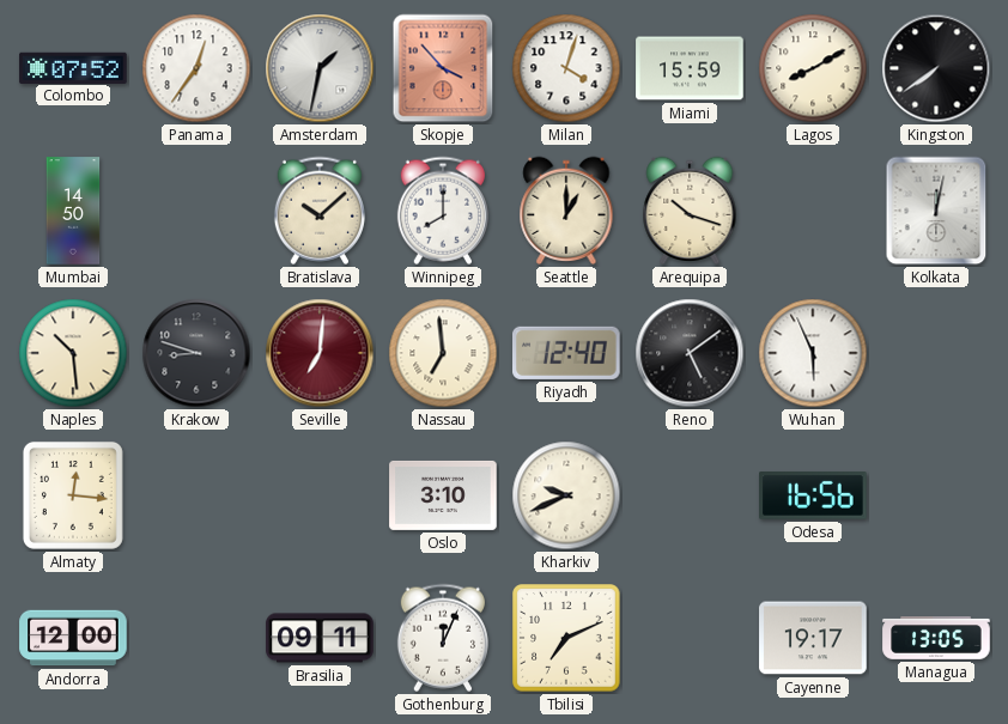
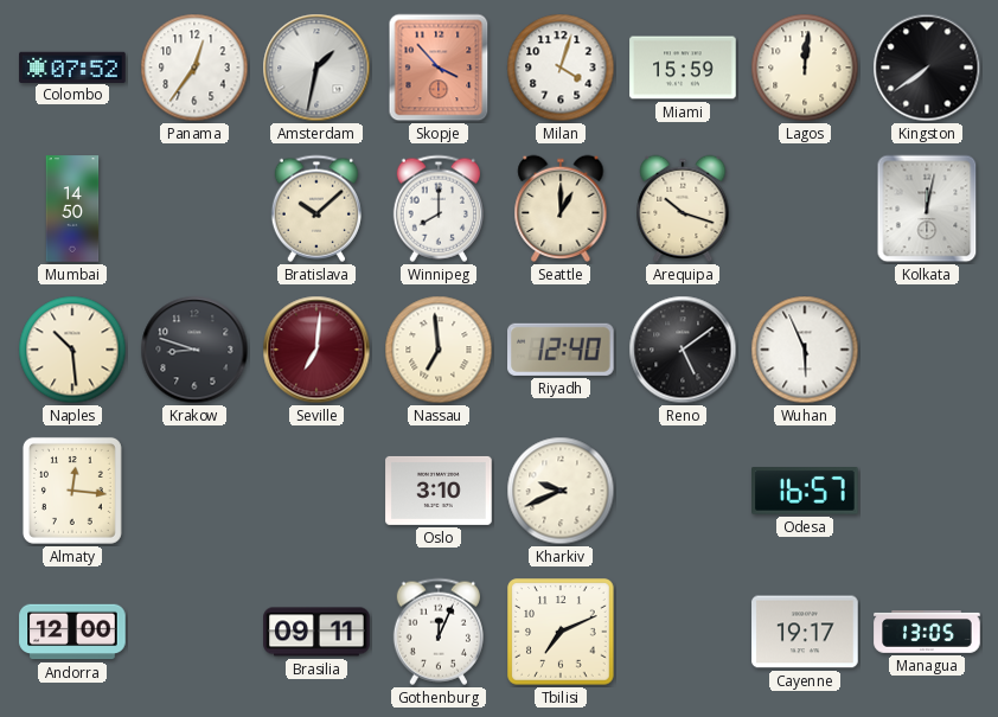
Lagos: 8:10 -> 12:01 (805, 68)
Odesa: 16:56 -> 16:57 (806, 492)
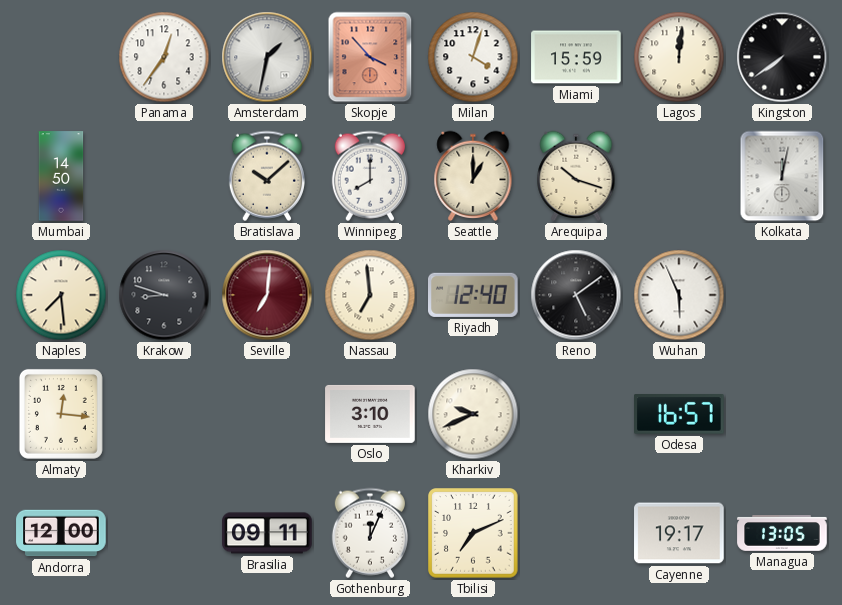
Colombo: 07:52 -> none (72, 66)
Naples: 10:29 -> 7:29 (61, 295)
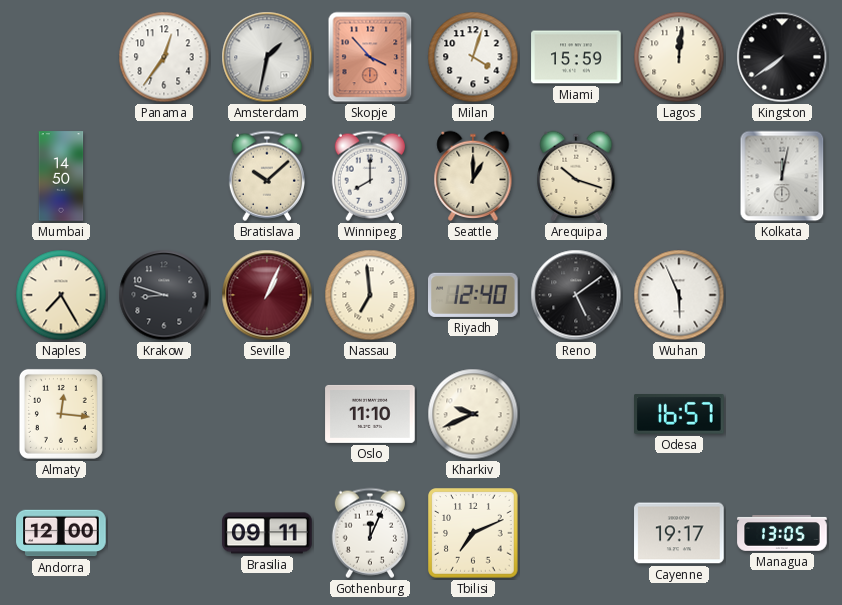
Naples: 7:29 -> 7:25 (61, 295)
Seville: 7:01 -> 1:04 (267, 295)
Oslo: 3:10 -> 11:10 (370, 414)
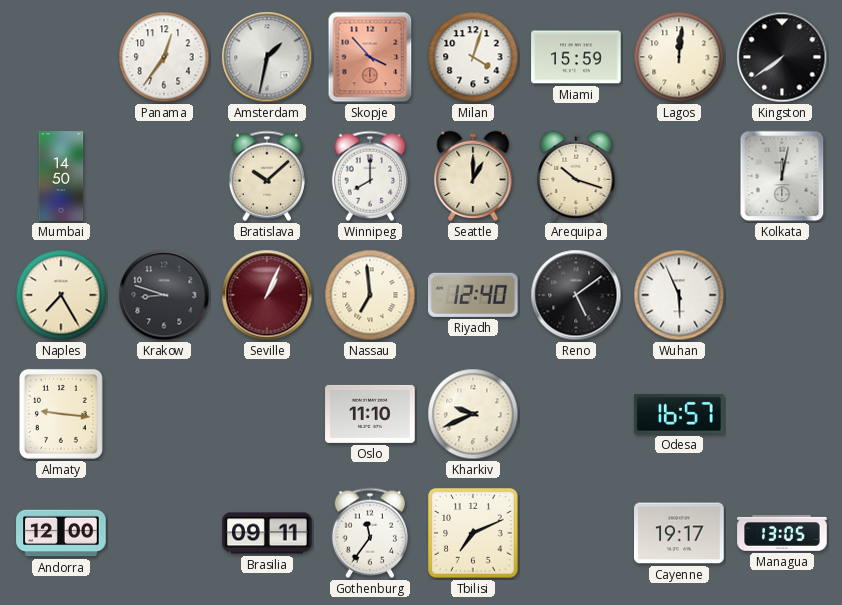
Almaty: 12:16 -> 9:16 (61, 414)
Gothenburg: 12:04 -> 11:36 (370, 533)
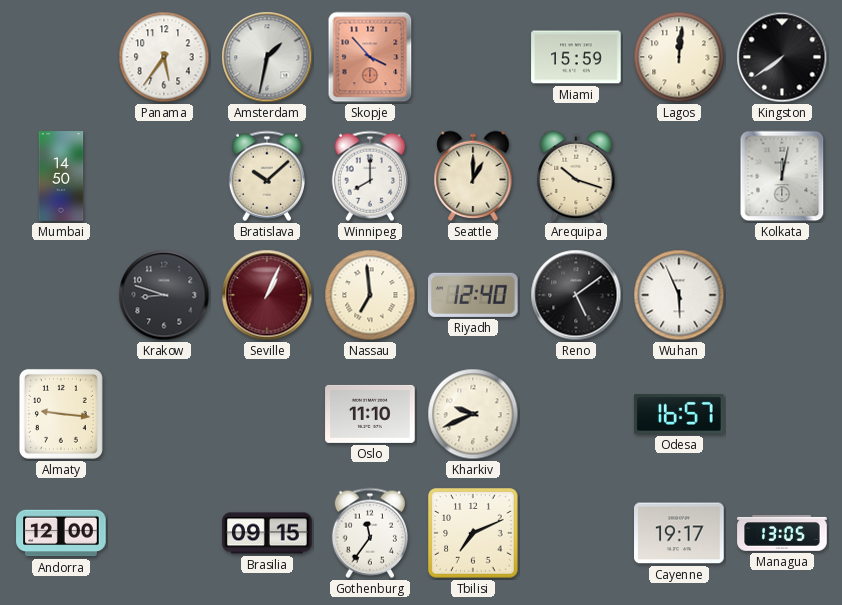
Panama: 12:36 -> 5:36 (164, 57)
Milan: 4:03 -> none (473, 57)
Naples: 7:25 -> none (61, 295)
Brasilia: 09:11 -> 09:15 (267, 533)
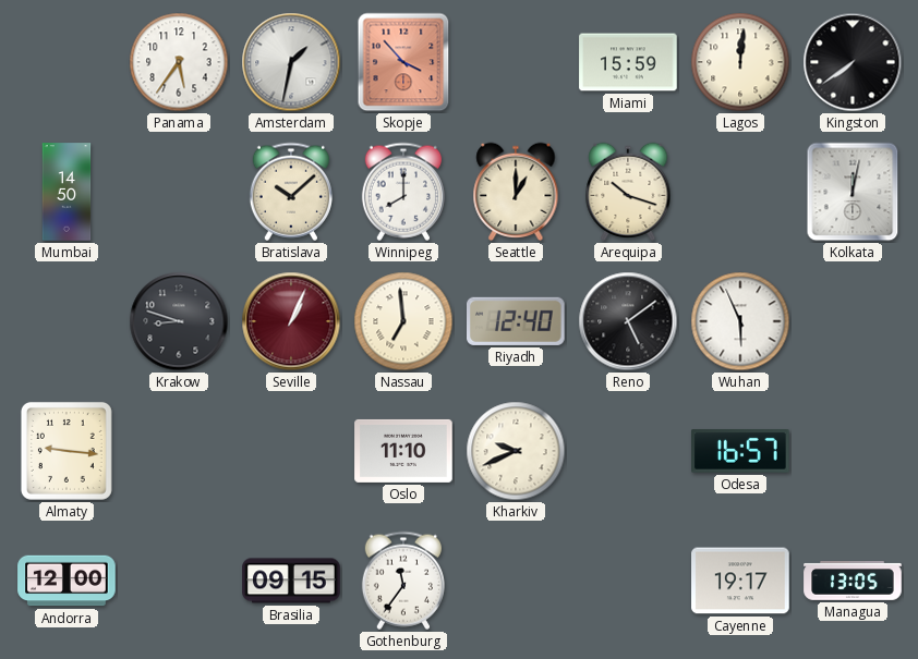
Tbilisi: 7:11 -> none (473, 533)
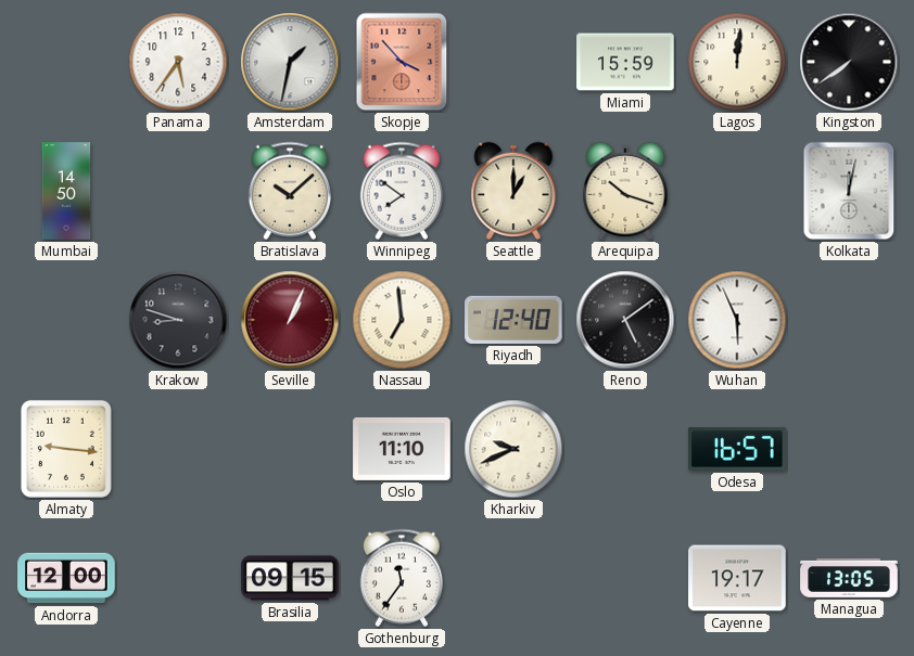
Winnipeg: 8:00 -> 7:51 (402, 191)
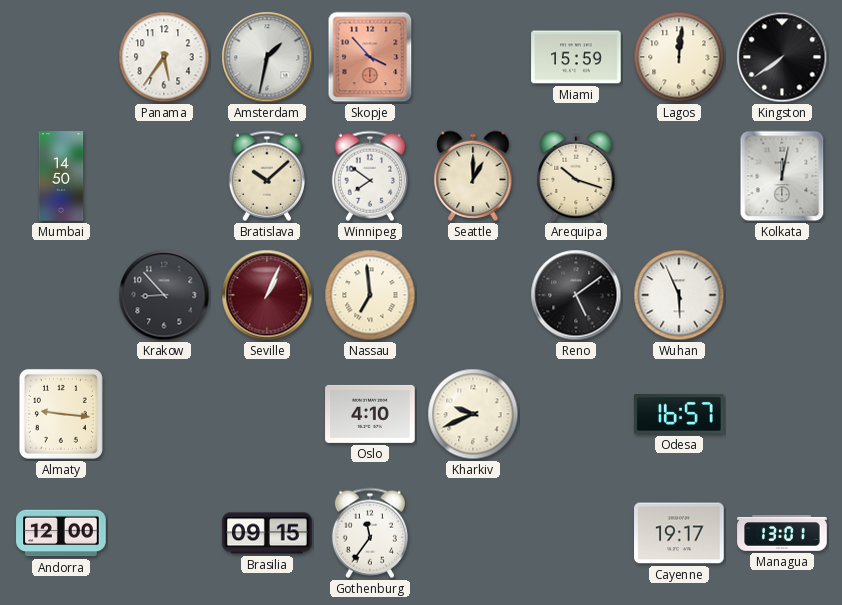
Krakow: 8:48 -> 8:53 (164, 295)
Riyadh: 12:40 -> none (515, 320)
Oslo: 11:10 -> 4:10 (370, 414)
Managua: 13:05 -> 13:01 (782, 533)
